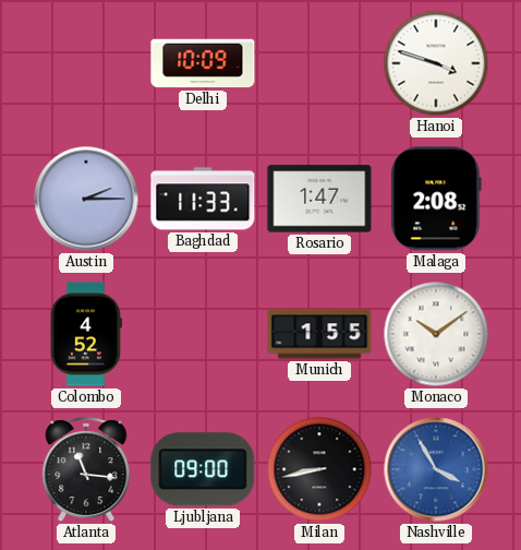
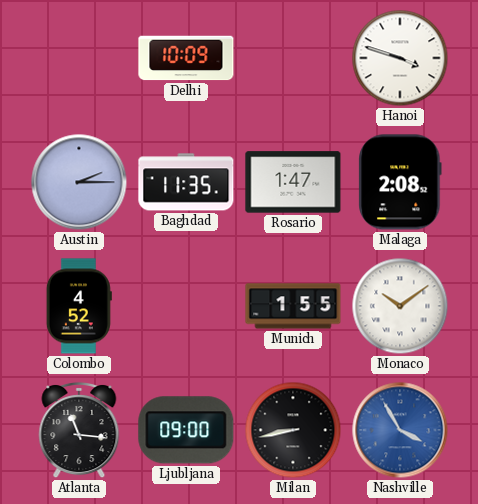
Baghdad: 11:33 -> 11:35 (186, 182)
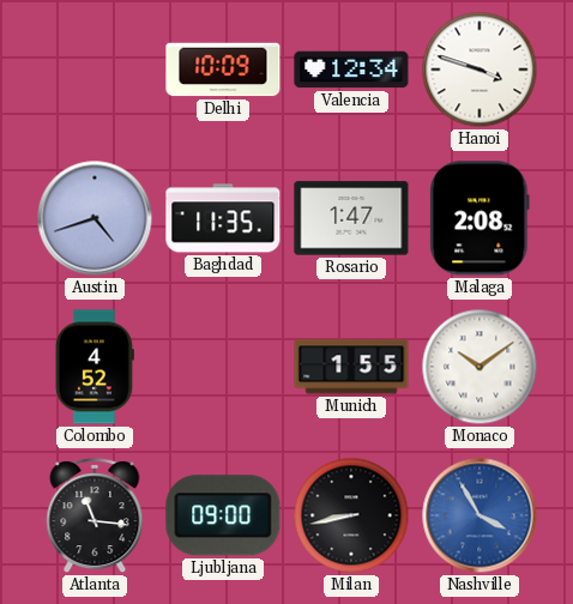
Valencia: none -> 12:34 (351, 70)
Austin: 2:15 -> 4:42 (95, 218)
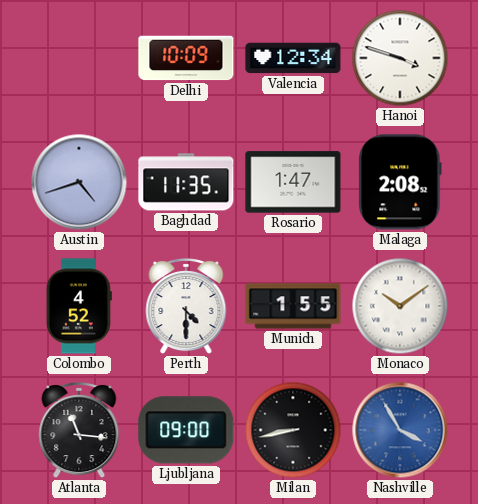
Perth: none -> 4:30 (186, 306)
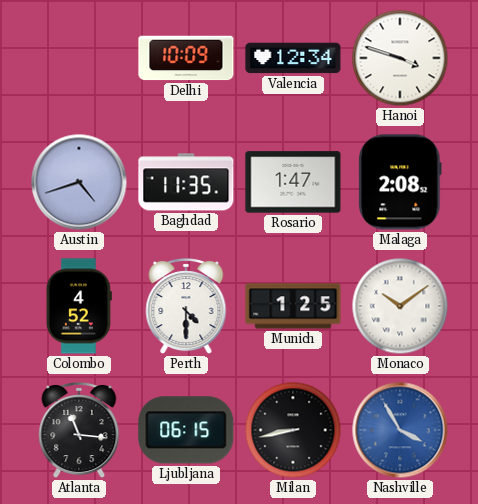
Munich: 1:55 -> 1:25 (293, 306)
Ljubljana: 09:00 -> 06:15 (186, 430)
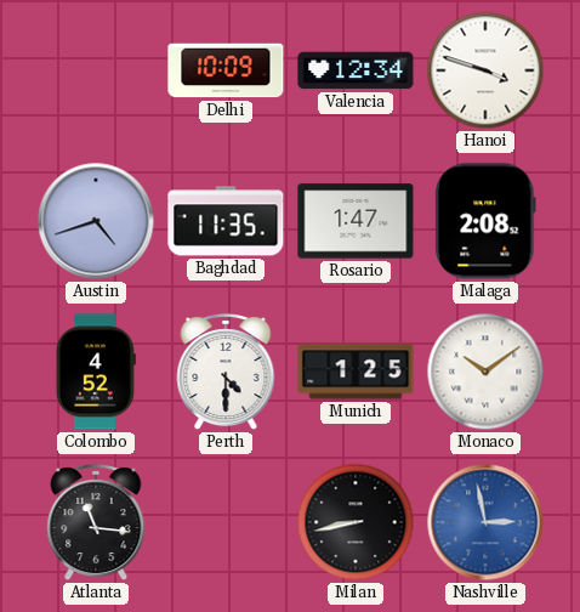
Ljubljana: 06:15 -> none (186, 430)
Nashville: 3:55 -> 2:58 (485, 522)
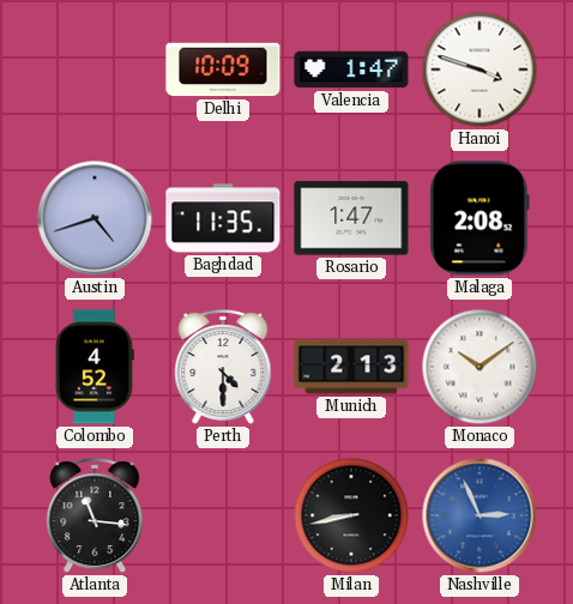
Valencia: 12:34 -> 1:47 (351, 70)
Munich: 1:25 -> 2:13 (351, 367)
Nashville: 2:58 -> 2:56 (479, 515)
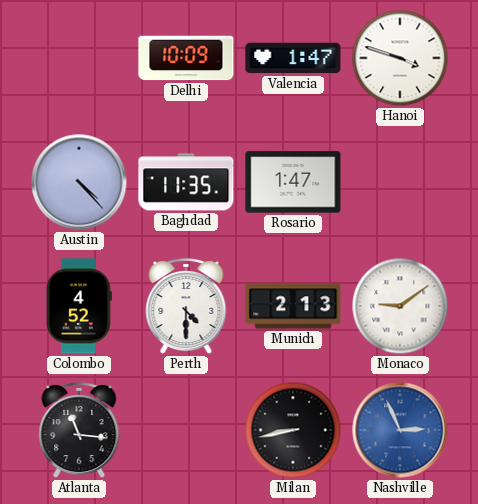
Austin: 4:42 -> 4:23 (79, 182)
Malaga: 2:08 -> none (479, 218)
Monaco: 10:09 -> 9:09 (400, 306)
